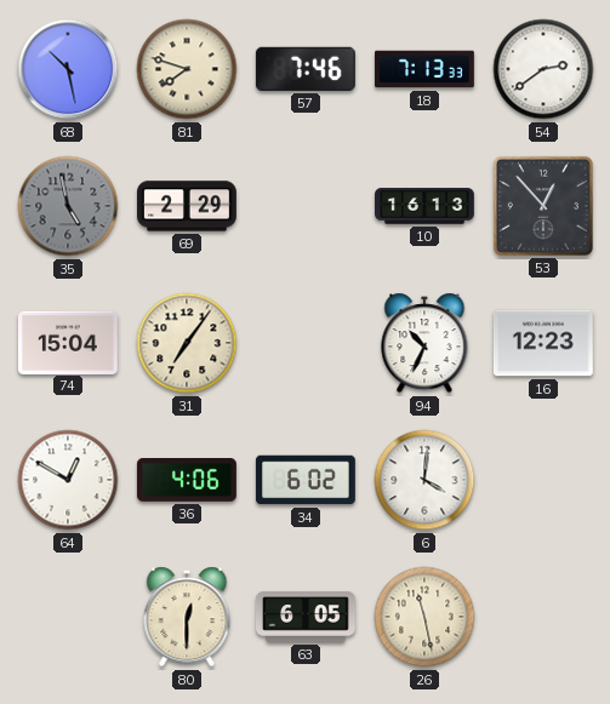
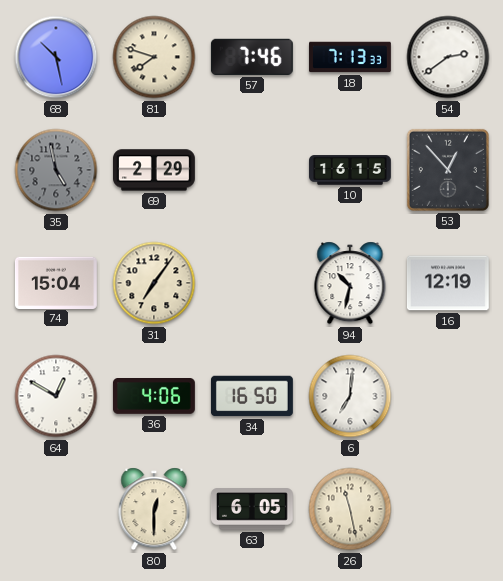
10: 16:13 -> 16:15 (351, 170)
94: 10:34 -> 10:32 (350, 283)
16: 12:23 -> 12:19 (448, 283)
34: 6:02 -> 16:50 (252, 396)
6: 4:01 -> 7:01 (350, 396)
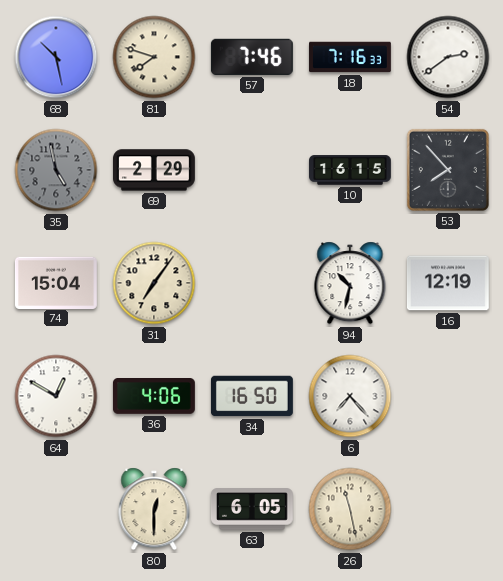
18: 7:13 -> 7:16 (351, 57)
53: 12:53 -> 7:53 (448, 170)
6: 7:01 -> 7:23 (350, 396)
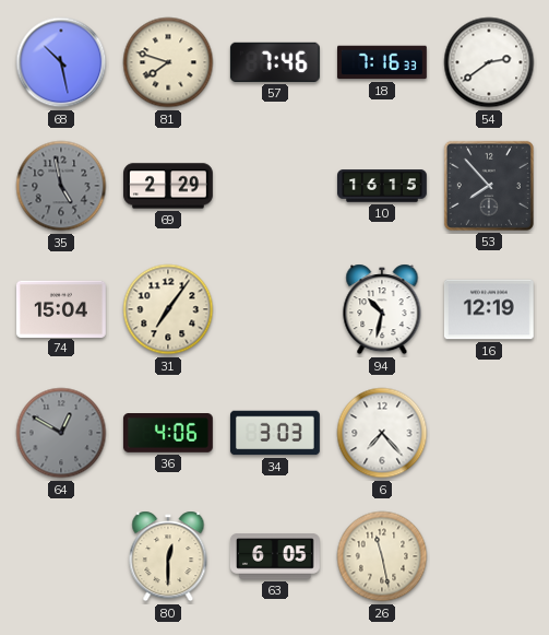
64 dial: white -> grey (61, 433)
34: 16:50 -> 3:03 (275, 433)
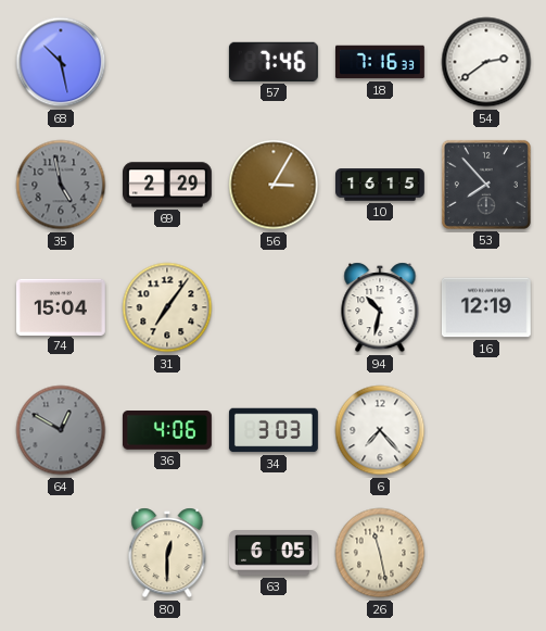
81: 7:48 -> none (168, 62)
56: none -> 3:05 (274, 185)
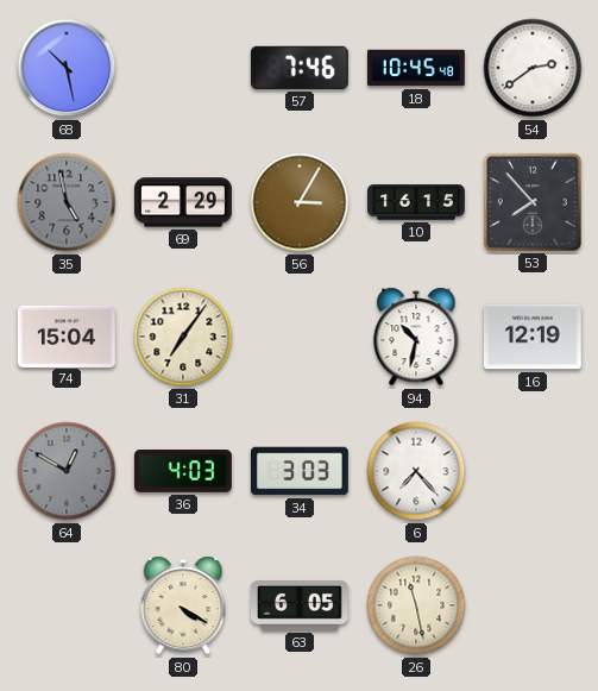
18: 7:16 -> 10:45 (417, 68)
36: 4:06 -> 4:03 (183, 472)
80: 12:30 -> 4:20 (183, 605)
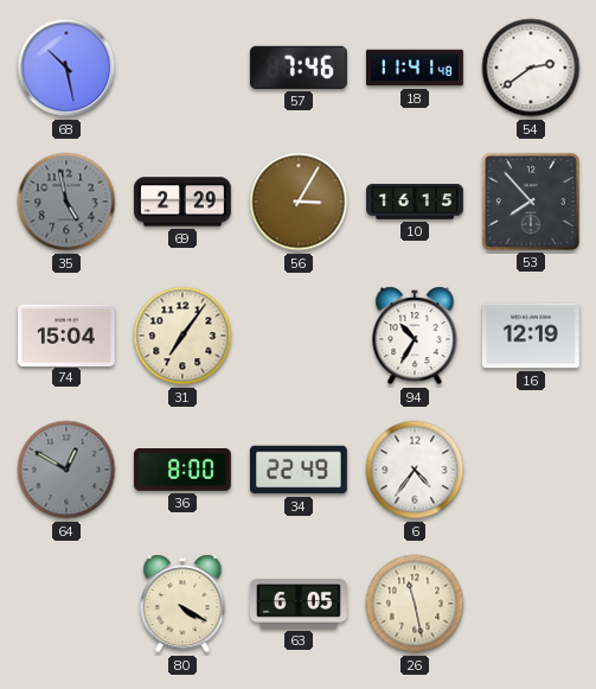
18: 10:45 -> 11:41 (416, 68)
94: 10:32 -> 10:35 (415, 336)
36: 4:03 -> 8:00 (182, 471)
34: 3:03 -> 22:49 (299, 470)
6: 7:23 -> 4:36 (415, 470)
